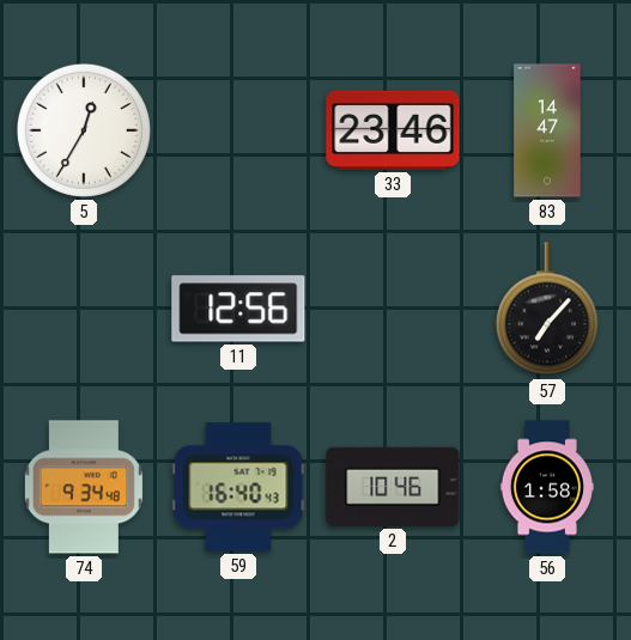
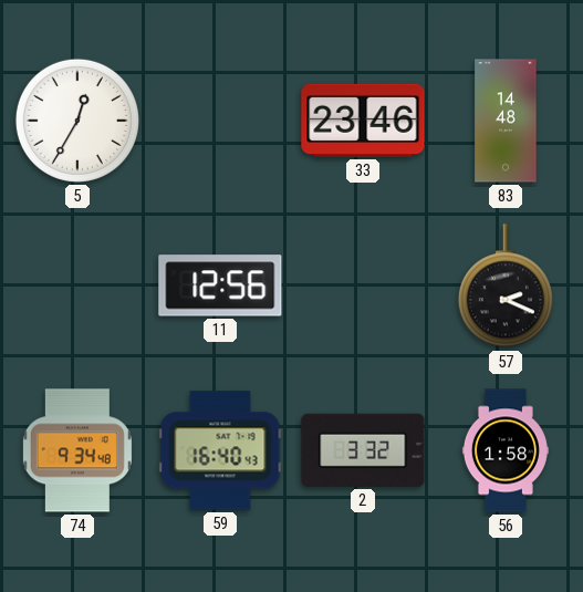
83: 14:47 -> 14:48 (506, 121)
57: 7:07 -> 2:19 (506, 287)
2: 10:46 -> 3:32 (363, 450)
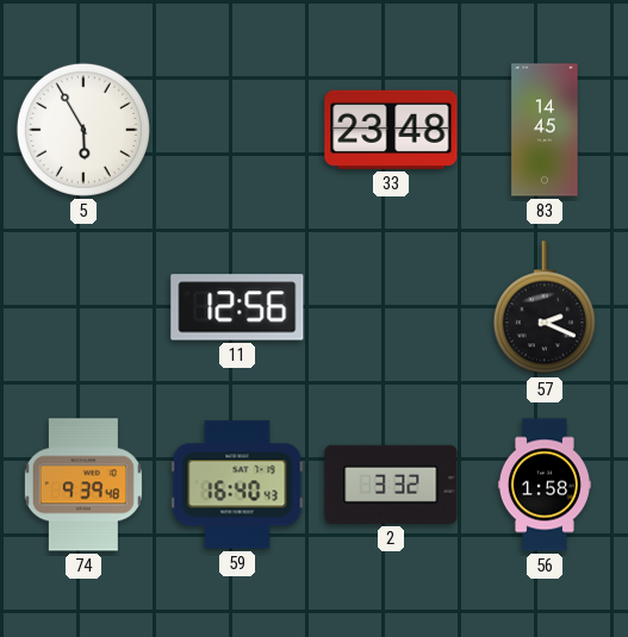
5: 12:35 -> 5:55 (83, 130)
33: 23:46 -> 23:48 (391, 130)
83: 14:48 -> 14:45 (545, 130)
74: 9:34 -> 9:39 (83, 485)
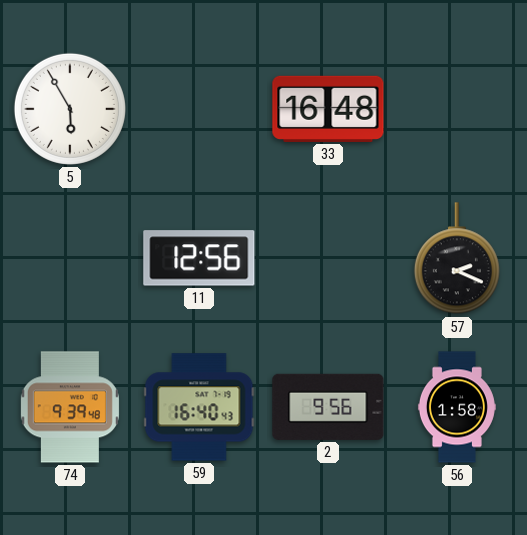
33: 23:48 -> 16:48 (328, 109)
83: 14:45 -> none (545, 130)
2: 3:32 -> 9:56 (328, 407)
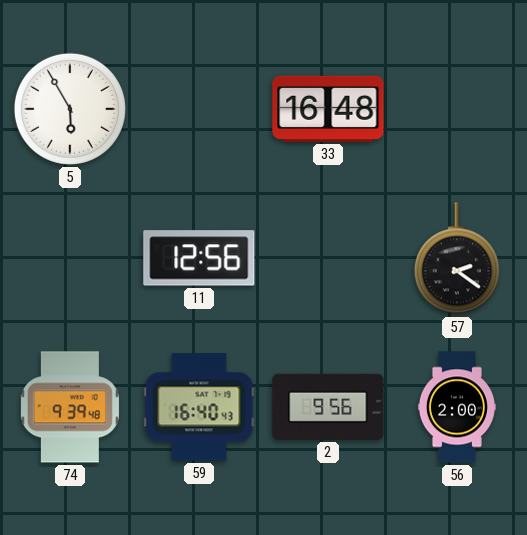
57: 2:19 -> 2:21 (457, 259)
56: 1:58 -> 2:00 (457, 407)
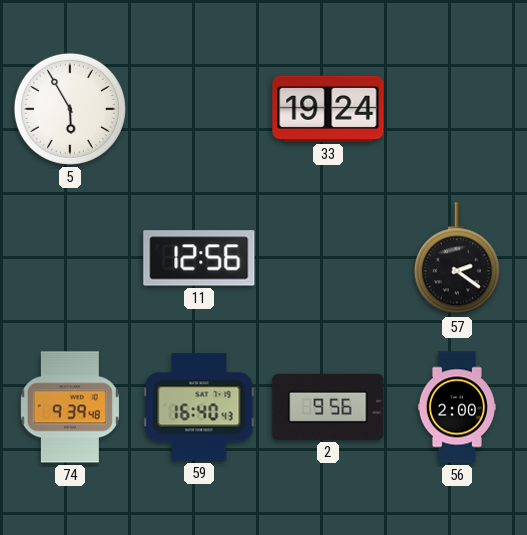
33: 16:48 -> 19:24 (328, 109)
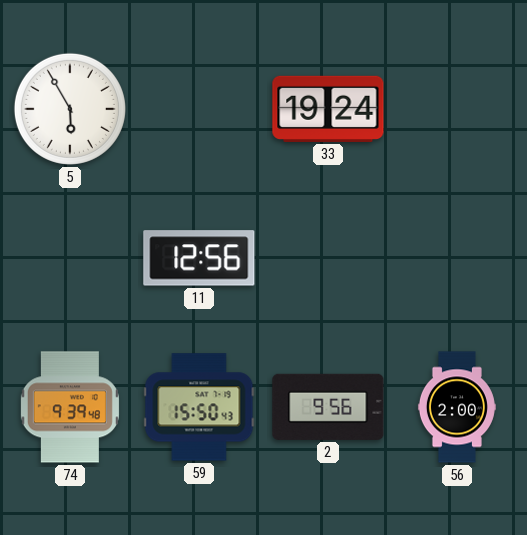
57: 2:21 -> none (457, 259)
59: 16:40 -> 15:50 (199, 407)
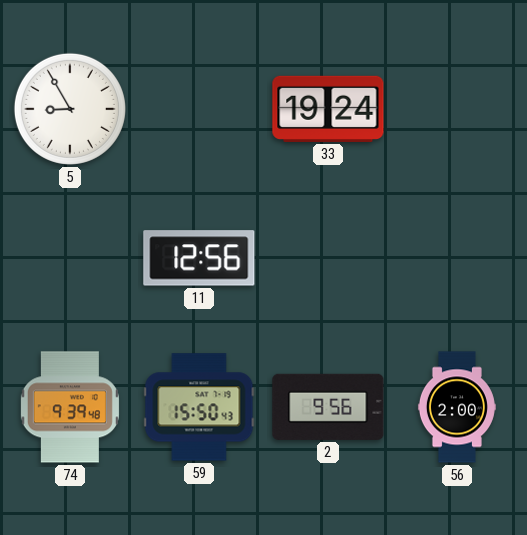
5: 5:55 -> 8:55 (70, 109)
